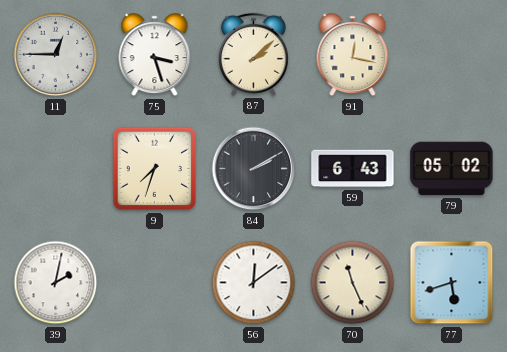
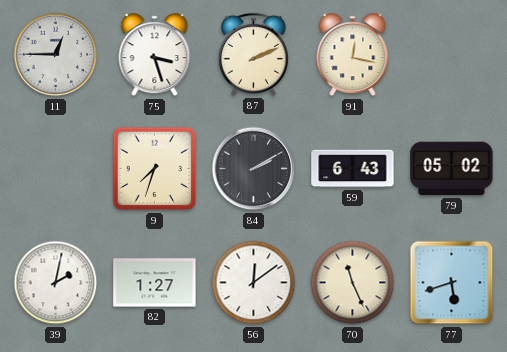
87: 2:08 -> 2:11 (253, 54)
82: none -> 1:27 (155, 283)
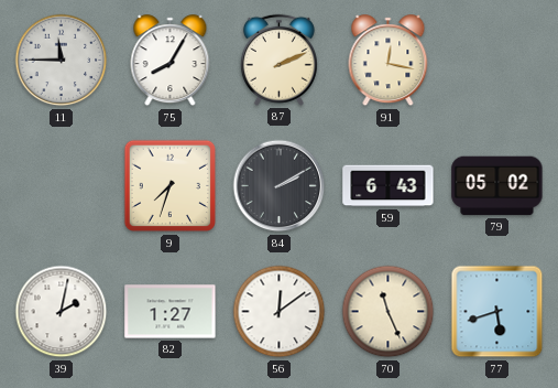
11: 12:45 -> 11:45 (62, 61)
75: 3:27 -> 8:05 (171, 61)
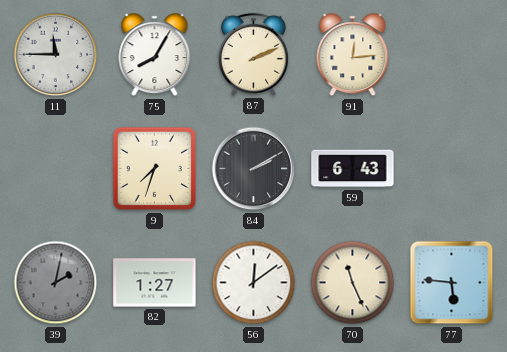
91: 12:17 -> 12:14 (353, 55)
79: 05:02 -> none (497, 186)
39 dial: white -> grey (56, 283)
77: 5:42 -> 5:46 (452, 283)
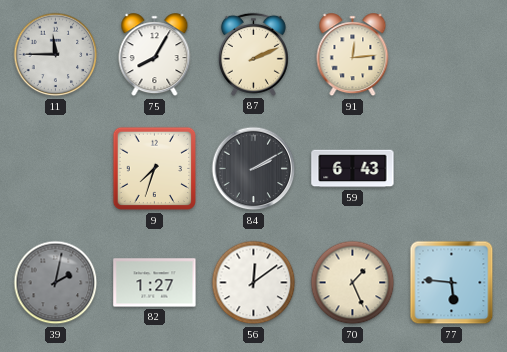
70: 11:26 -> 1:26 (353, 283)
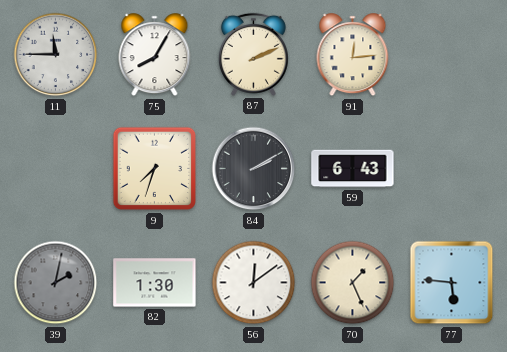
82: 1:27 -> 1:30 (155, 283)
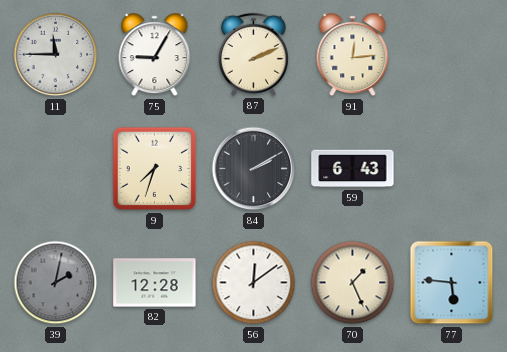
75: 8:05 -> 9:05 (155, 55)
82: 1:30 -> 12:28 (155, 283)
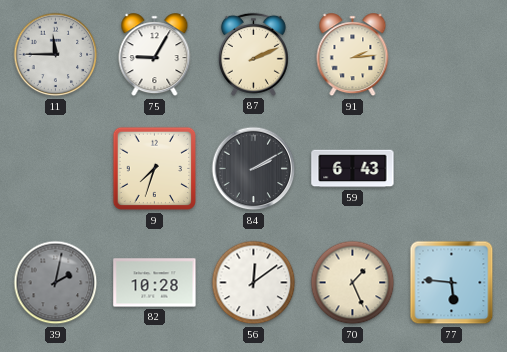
91: 12:14 -> 2:14 (353, 55)
82: 12:28 -> 10:28 (155, 283)
